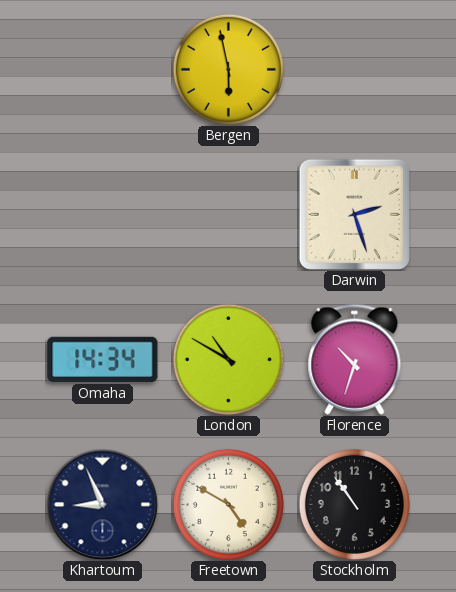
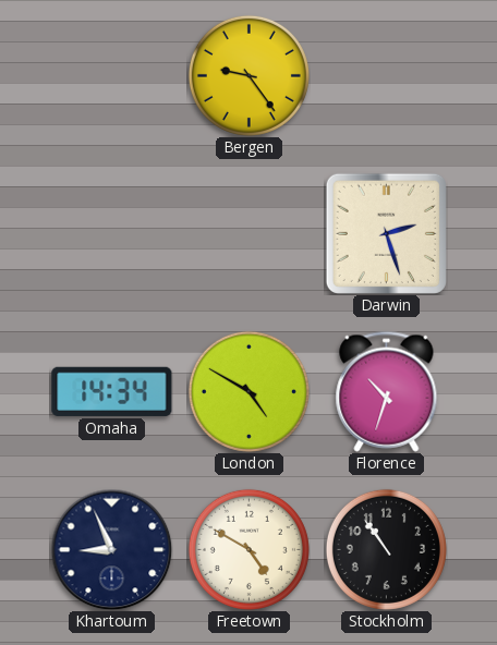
Bergen: 5:58 -> 9:24 (248, 75)
London: 10:50 -> 4:50 (248, 391)
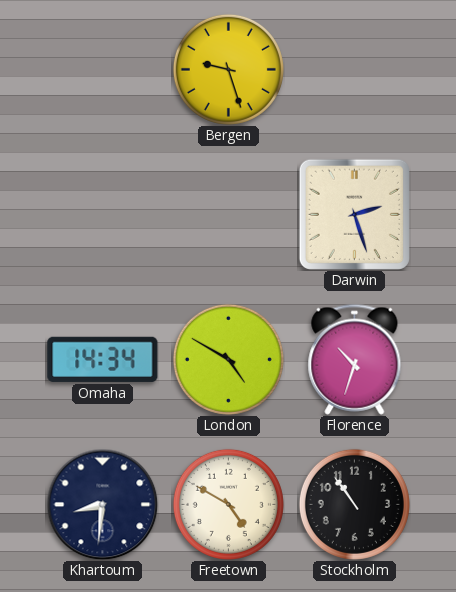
Bergen: 9:24 -> 9:27 (228, 69)
Khartoum: 8:56 -> 8:31 (102, 504)
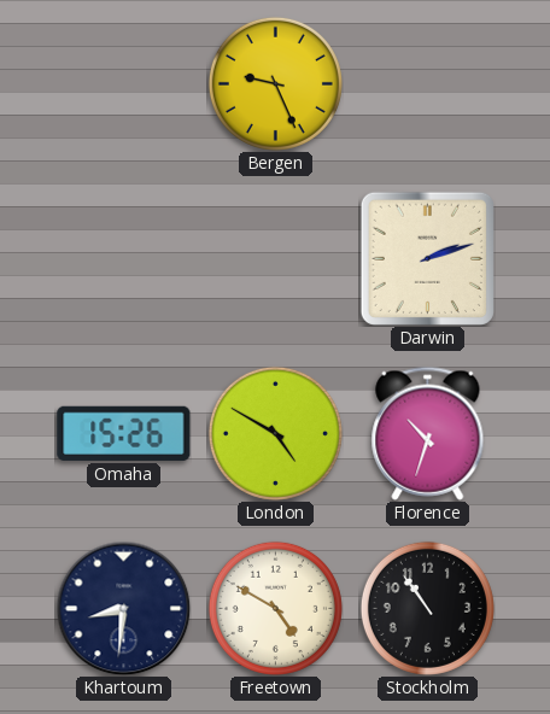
Bergen: 9:27 -> 9:26 (275, 83)
Darwin: 2:27 -> 2:12 (427, 258)
Omaha: 14:34 -> 15:26 (124, 433)
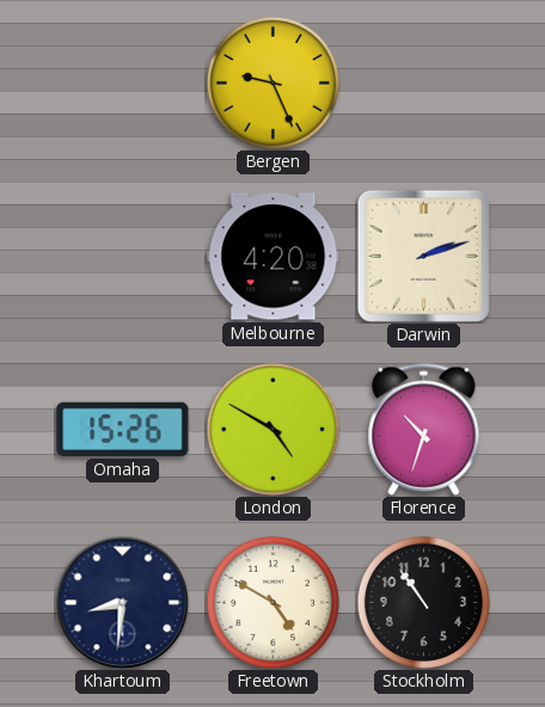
Melbourne: none -> 4:20 (274, 257)
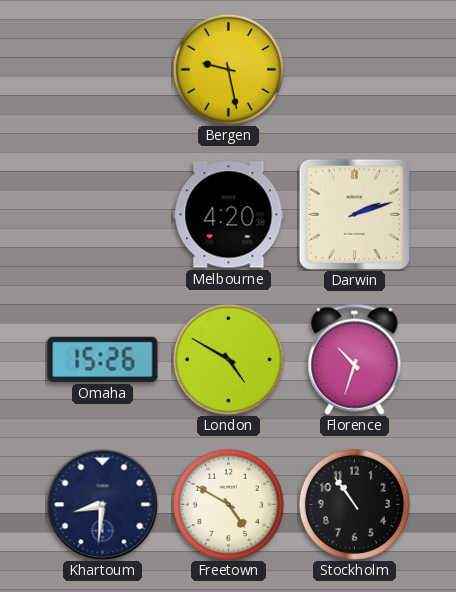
Bergen: 9:26 -> 9:28 (228, 69)
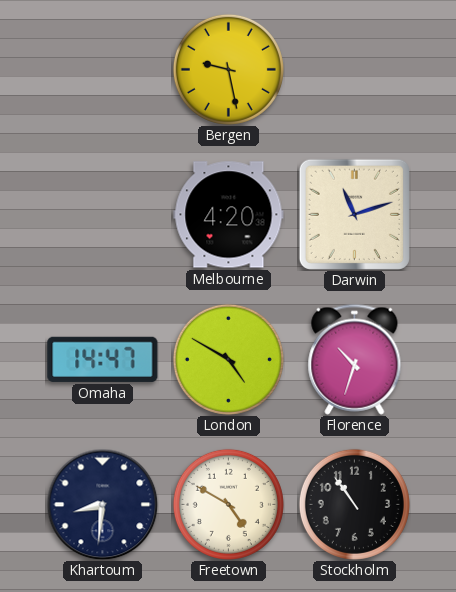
Darwin: 2:12 -> 11:12 (354, 214)
Omaha: 15:26 -> 14:47 (103, 359)
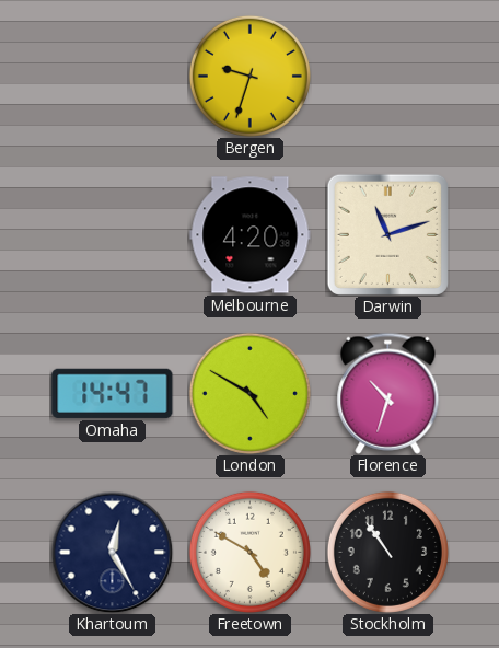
Bergen: 9:28 -> 9:33 (249, 76)
Khartoum: 8:31 -> 12:25 (112, 552)
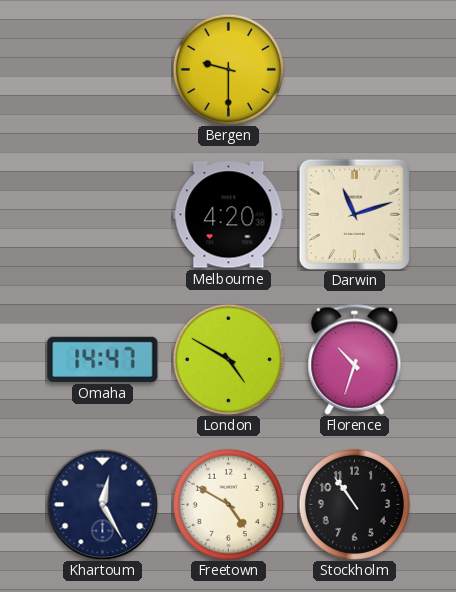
Bergen: 9:33 -> 9:30 (228, 69)
